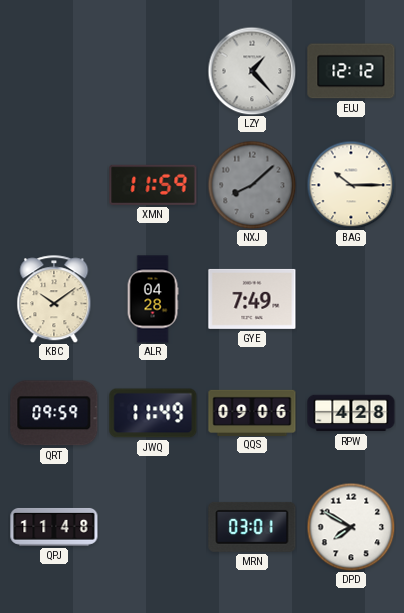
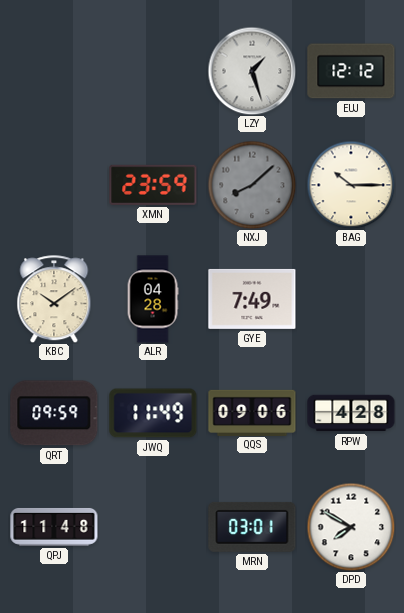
LZY: 1:23 -> 1:27 (252, 71)
XMN: 11:59 -> 23:59 (153, 185)
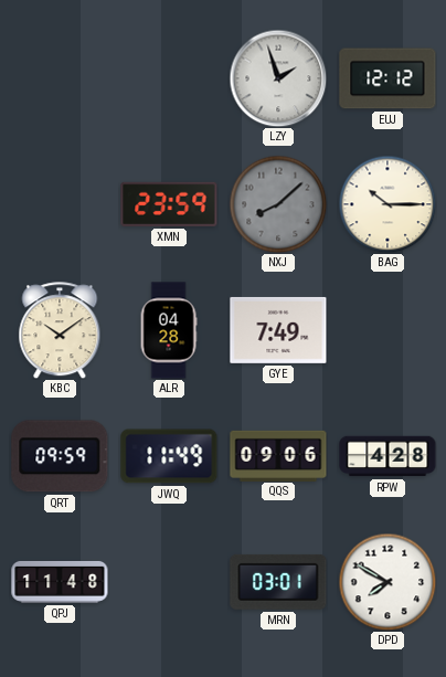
LZY: 1:27 -> 1:57 (278, 78)
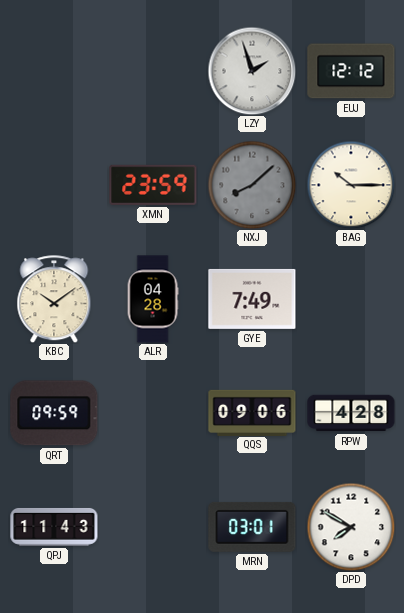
JWQ: 11:49 -> none (169, 456)
QPJ: 11:48 -> 11:43 (54, 527)
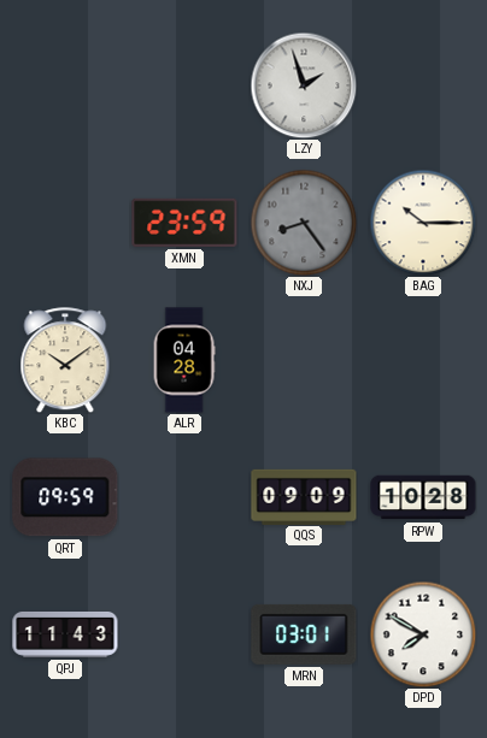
EUJ: 12:12 -> none (351, 71)
NXJ: 8:08 -> 8:24 (304, 223)
GYE: 7:49 -> none (252, 299)
QQS: 09:06 -> 09:09 (304, 496)
RPW: 4:28 -> 10:28 (423, 497)
